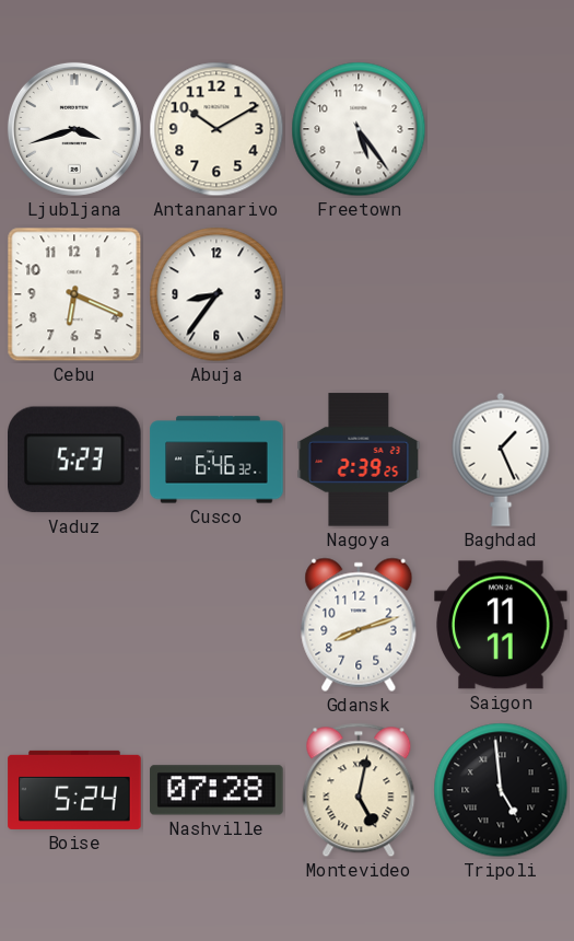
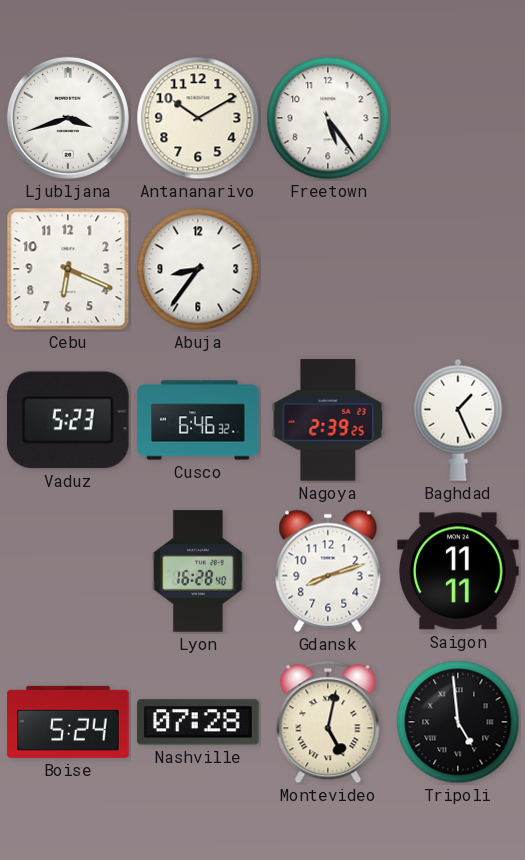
Lyon: none -> 16:28 (198, 571)
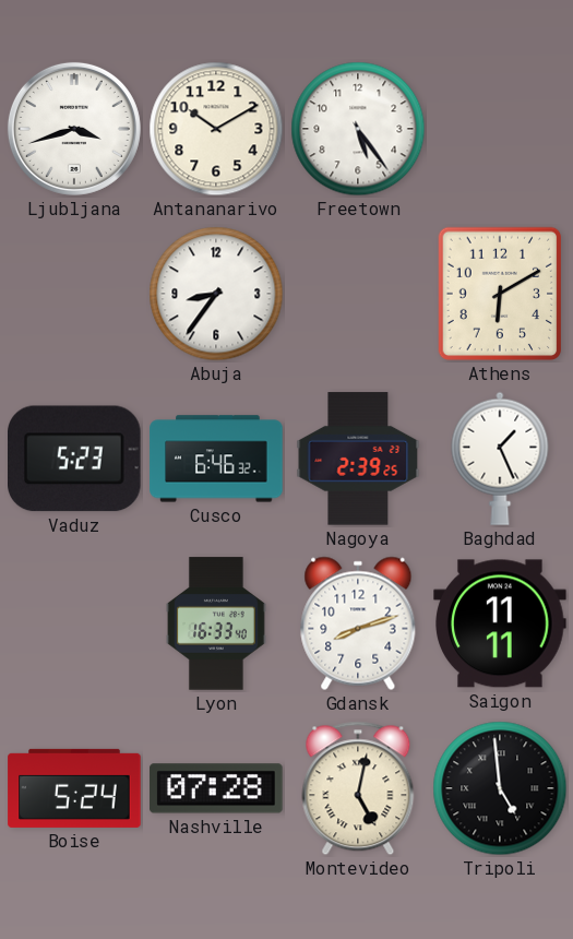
Cebu: 6:19 -> none (68, 269)
Athens: none -> 6:10 (499, 294)
Lyon: 16:28 -> 16:33 (216, 623)
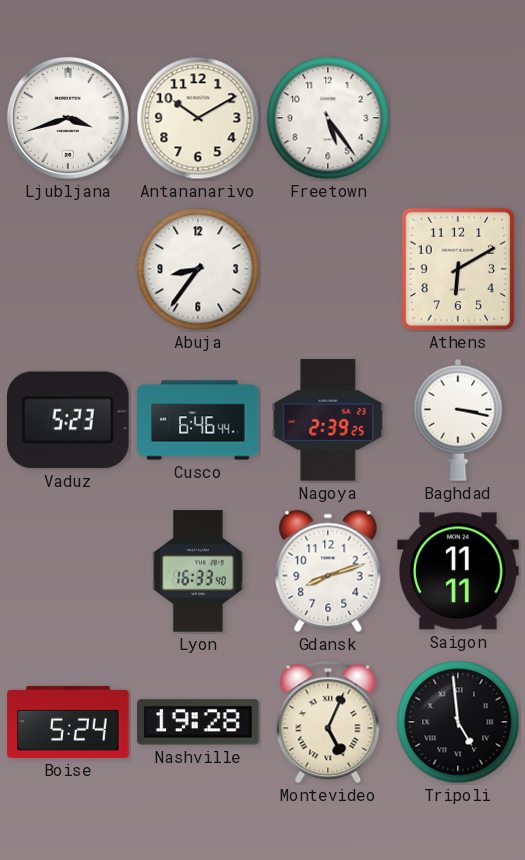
Cusco: 6:46:32 -> 6:46:44 (198, 420)
Baghdad: 1:26 -> 3:17 (458, 420)
Nashville: 07:28 -> 19:28 (198, 722)
Montevideo: 5:02 -> 5:04 (328, 722)
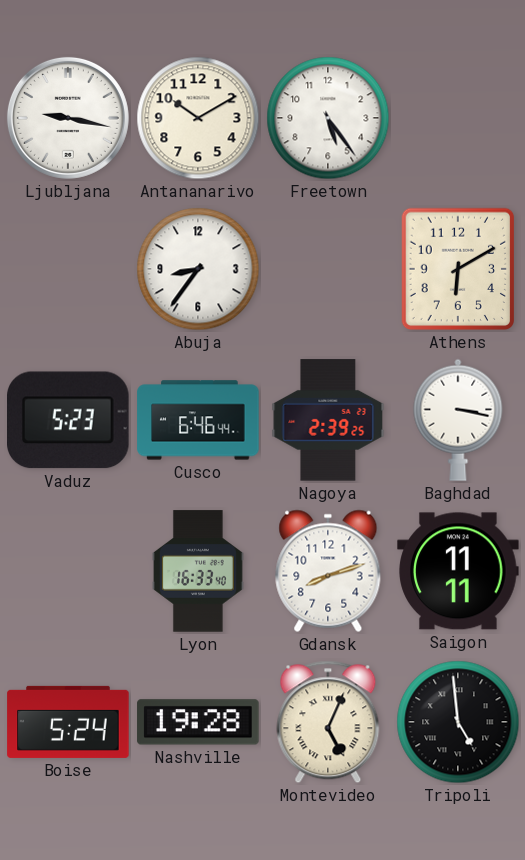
Ljubljana: 3:42 -> 9:17 (68, 118)
